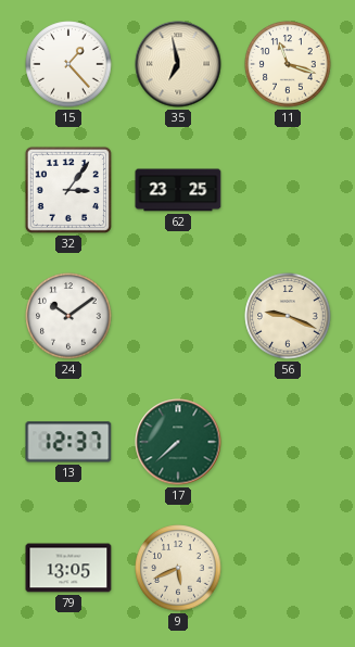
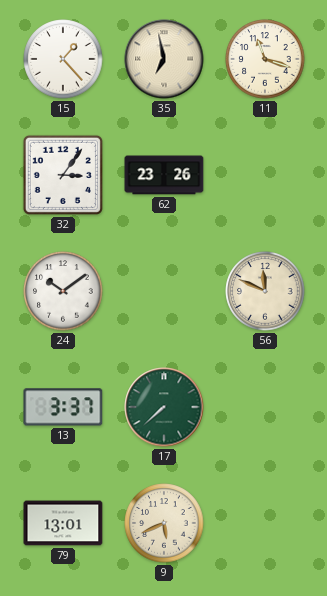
62: 23:25 -> 23:26 (164, 175)
56: 9:19 -> 11:49 (265, 291)
13: 12:37 -> 3:37 (63, 407)
79: 13:05 -> 13:01 (63, 523)
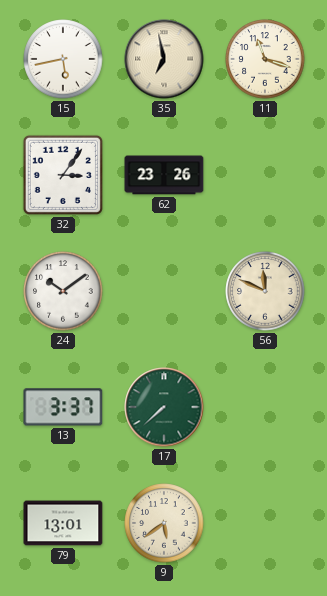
15: 1:23 -> 5:43 (63, 59)
9: 5:41 -> 5:39 (164, 523)
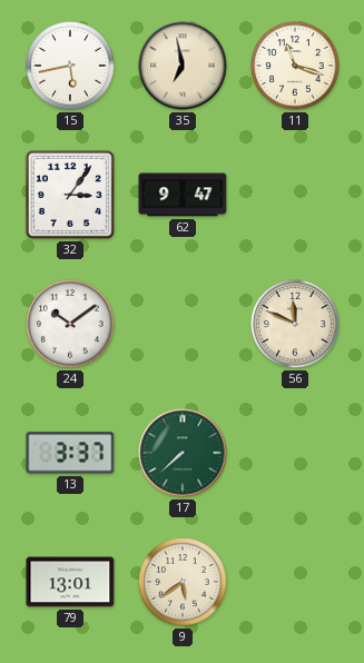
62: 23:26 -> 9:47 (183, 195)
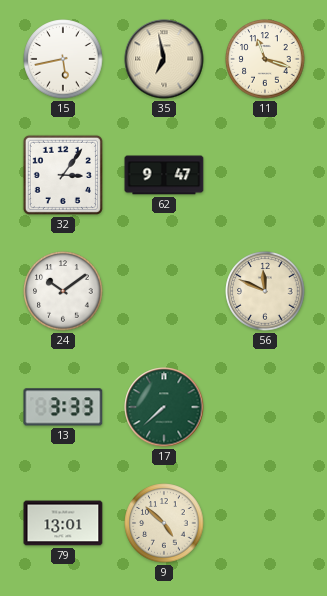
13: 3:37 -> 3:33 (63, 407)
9: 5:39 -> 4:52 (164, 523)
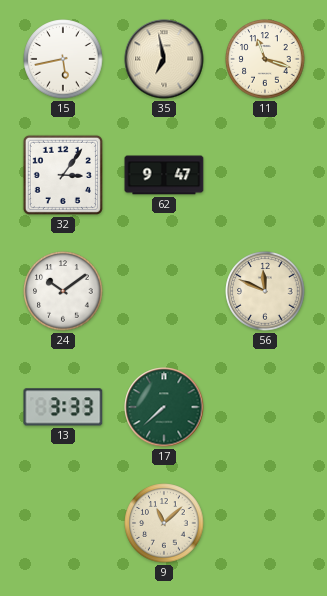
79: 13:01 -> none (63, 523)
9: 4:52 -> 11:08 (164, 523)
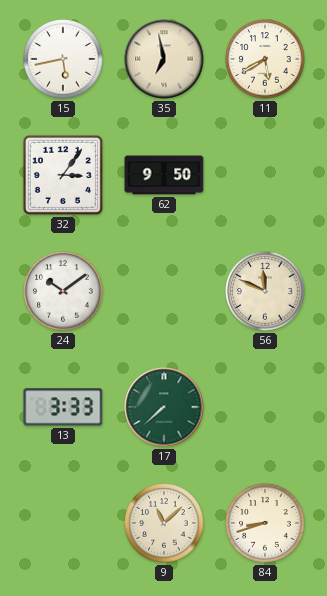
11: 11:18 -> 5:40 (265, 59)
62: 9:47 -> 9:50 (164, 175)
84: none -> 8:42 (265, 523)
